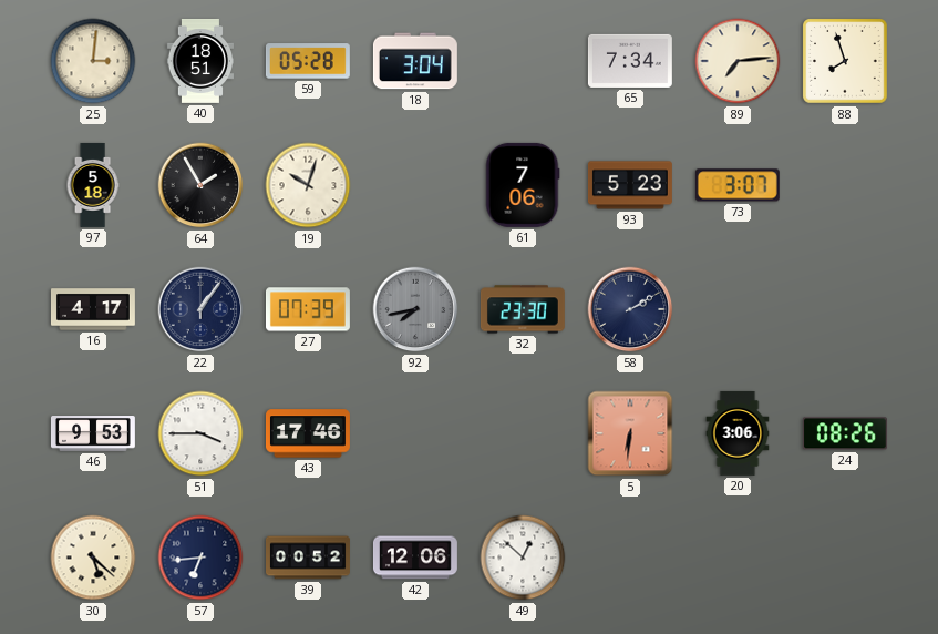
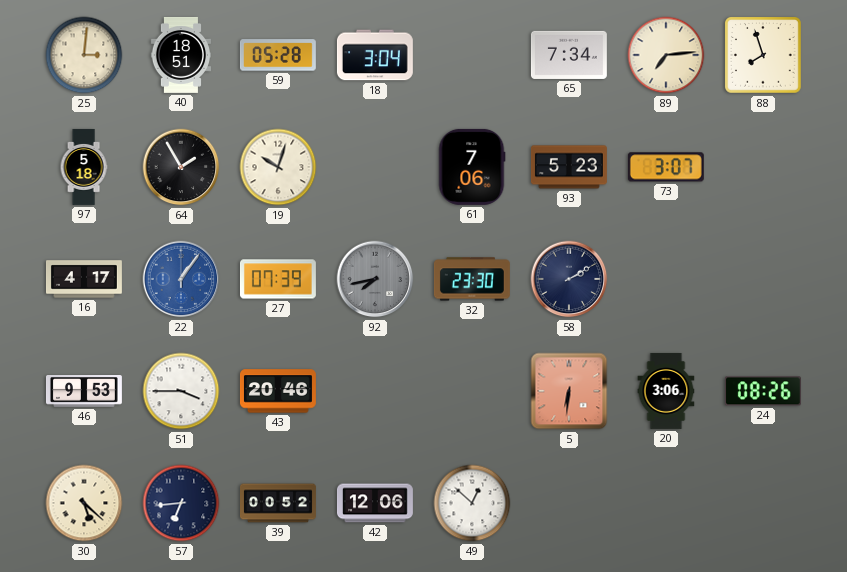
22 dial: navy -> blue (181, 279)
43: 17:46 -> 20:46 (278, 391)
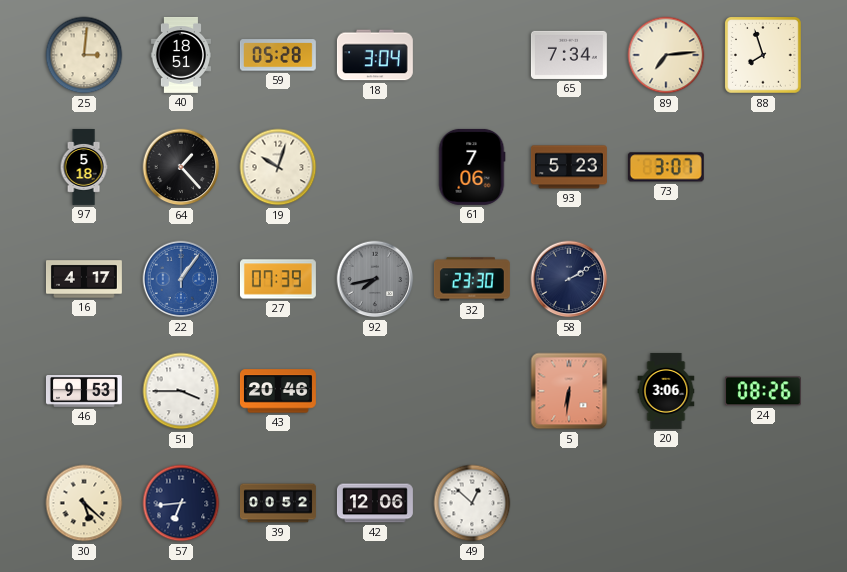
64: 1:55 -> 1:23 (181, 167)
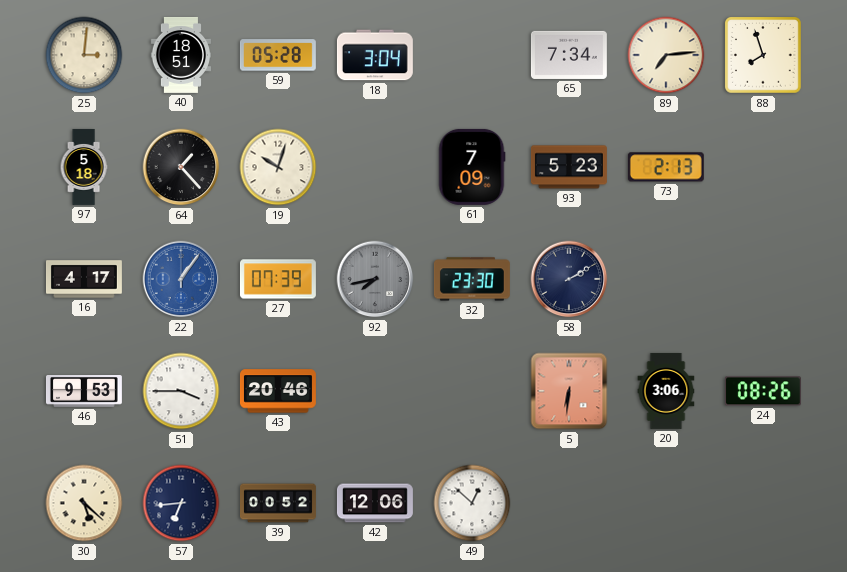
61: 7:06 -> 7:09 (472, 167)
73: 3:07 -> 2:13 (666, 167)
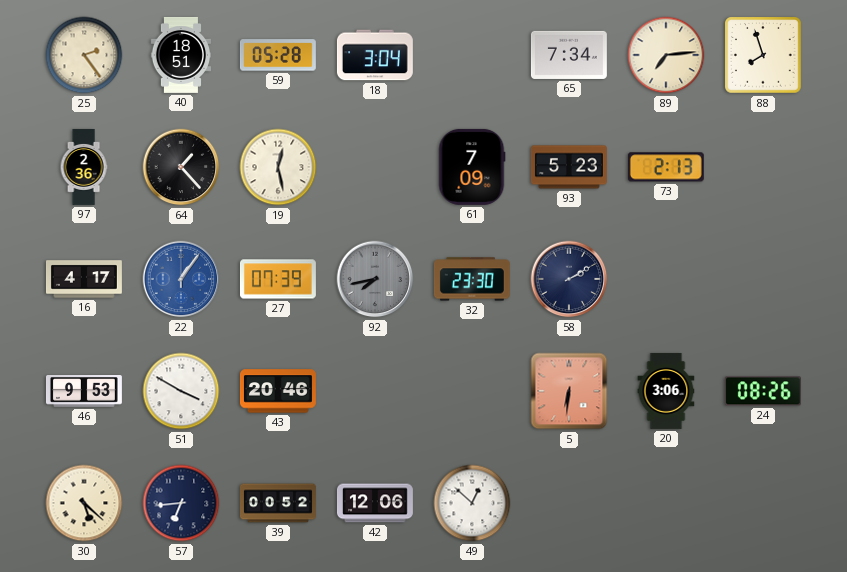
25: 3:01 -> 2:24 (84, 55)
97: 5:18 -> 2:36 (84, 167)
19: 10:03 -> 12:28 (278, 167)
51: 3:45 -> 3:50 (181, 391)
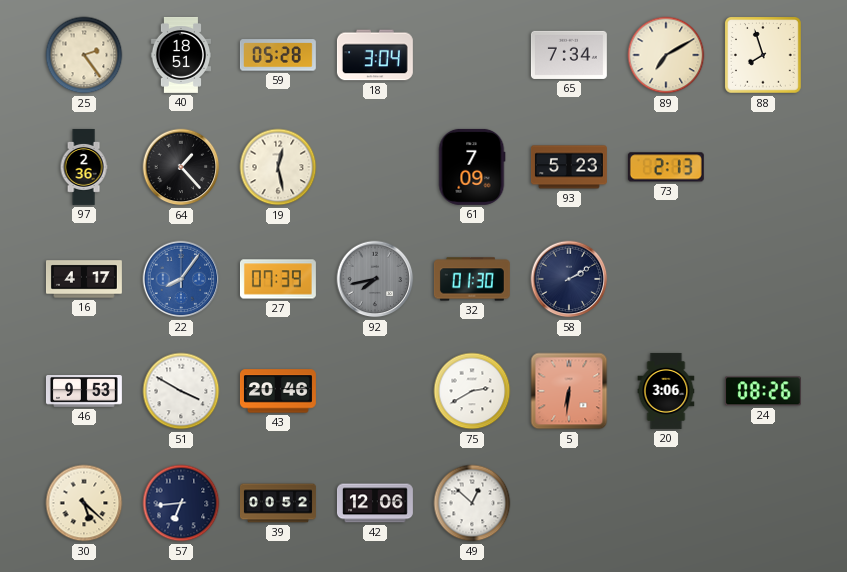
89: 7:14 -> 7:10 (666, 55)
22: 1:06 -> 8:06 (181, 279)
32: 23:30 -> 01:30 (472, 279)
75: none -> 2:40 (472, 391)
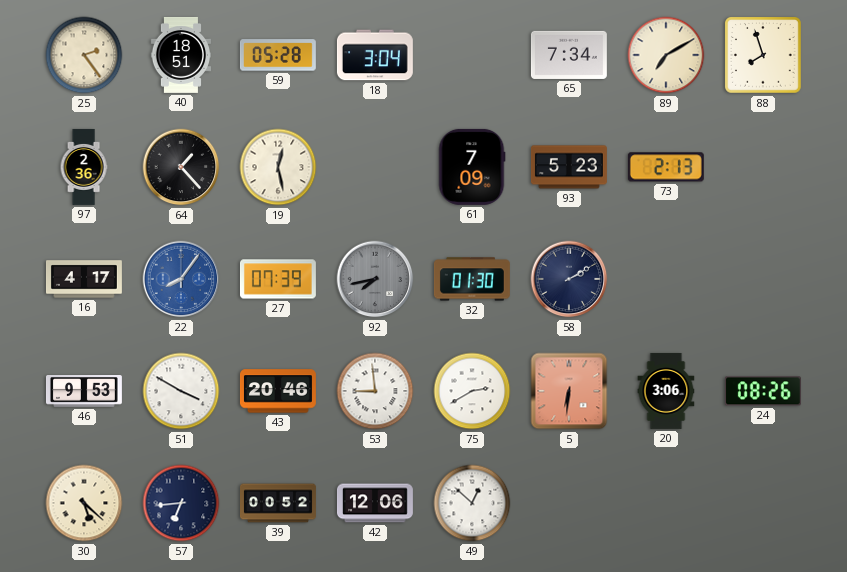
53: none -> 8:59 (375, 391)
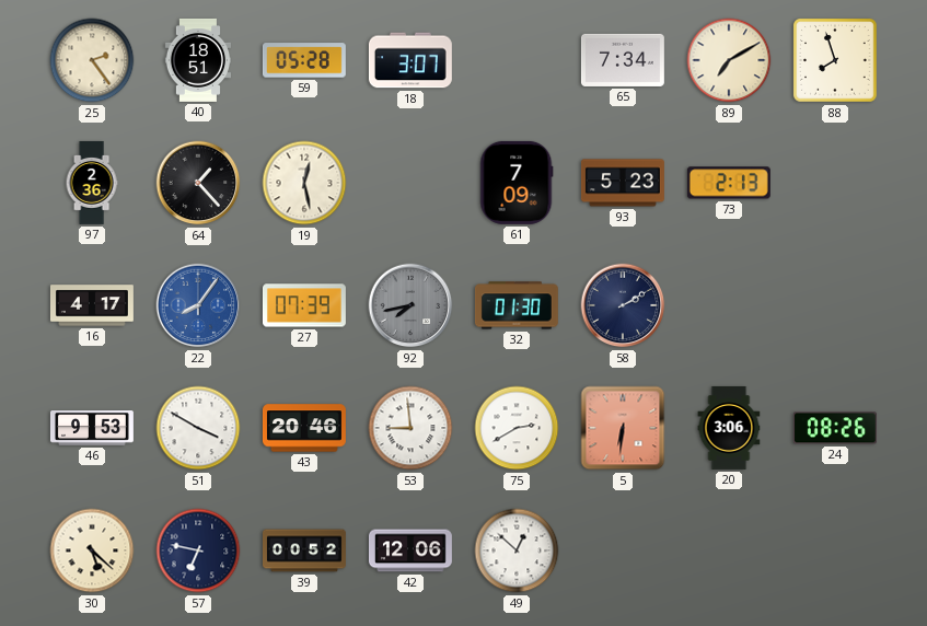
18: 3:04 -> 3:07 (410, 60)
57: 6:44 -> 6:47 (198, 550)
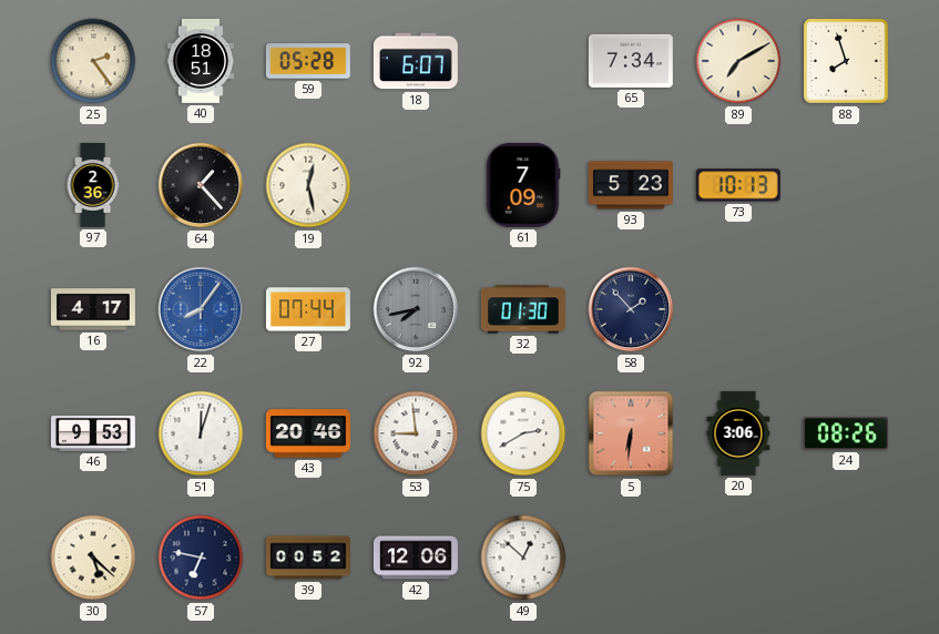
18: 3:07 -> 6:07 (416, 61)
73: 2:13 -> 10:13 (738, 185)
27: 07:39 -> 07:44 (308, 309)
58: 2:10 -> 1:53 (631, 309)
51: 3:50 -> 12:03 (201, 433)
